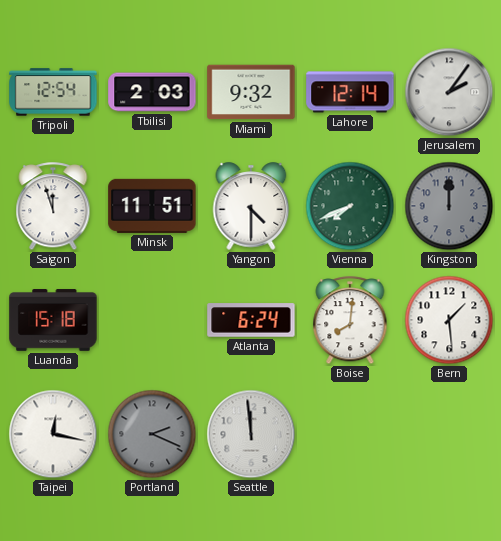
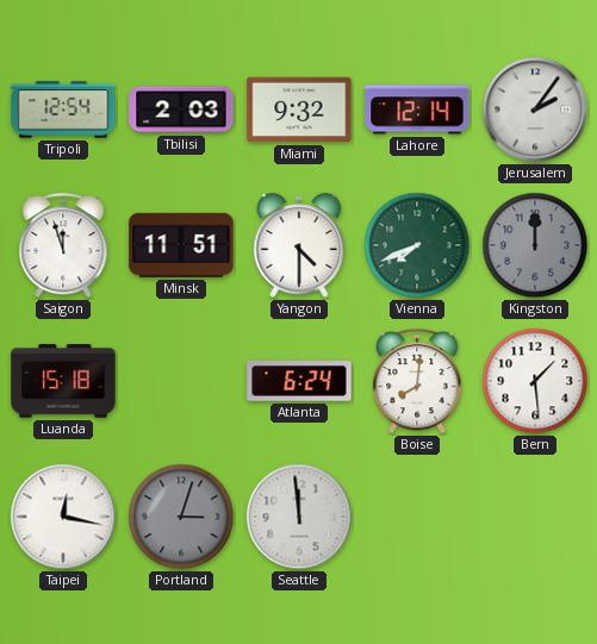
Portland: 2:19 -> 3:03 (181, 517)
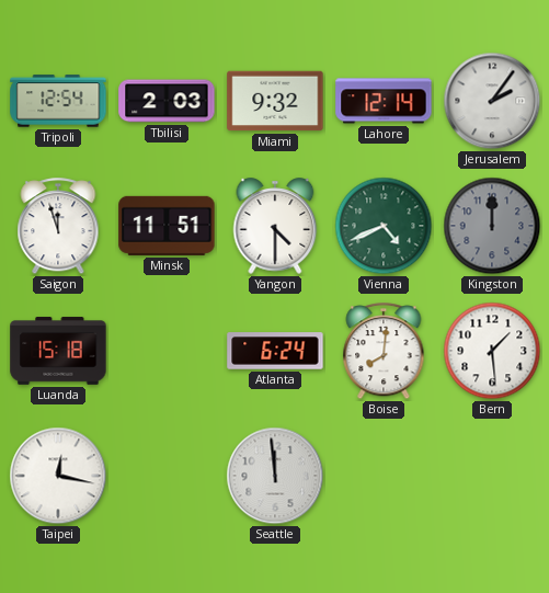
Vienna: 7:41 -> 4:41 (384, 226)
Portland: 3:03 -> none (181, 517)
